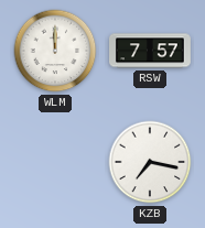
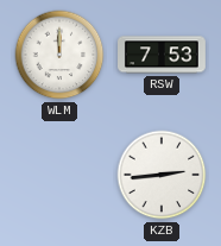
RSW: 7:57 -> 7:53 (163, 55)
KZB: 7:17 -> 2:44 (162, 175)
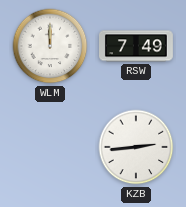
RSW: 7:53 -> 7:49 (137, 46)
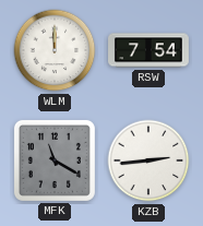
RSW: 7:49 -> 7:54 (150, 50)
MFK: none -> 11:20 (55, 160)
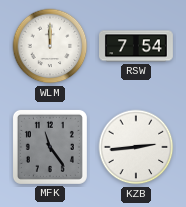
MFK: 11:20 -> 11:24 (50, 147)
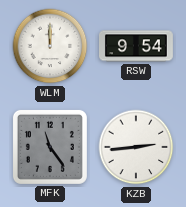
RSW: 7:54 -> 9:54 (137, 46)
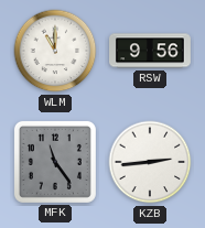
WLM: 12:00 -> 11:00 (55, 51)
RSW: 9:54 -> 9:56 (151, 51)
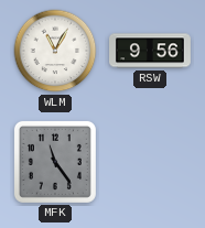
WLM: 11:00 -> 11:05 (55, 51)
KZB: 2:44 -> none (150, 162)
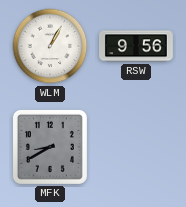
WLM: 11:05 -> 1:05 (50, 46)
MFK: 11:24 -> 8:40 (50, 147)
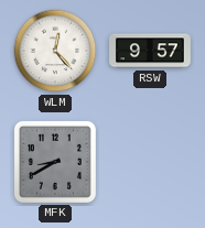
WLM: 1:05 -> 12:23 (55, 51)
RSW: 9:56 -> 9:57 (151, 51)
